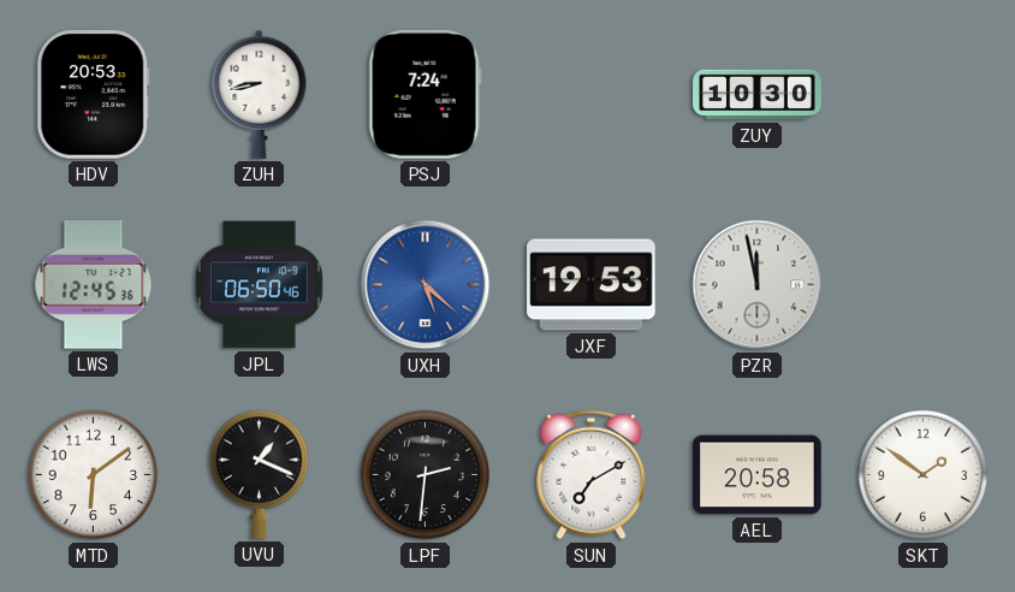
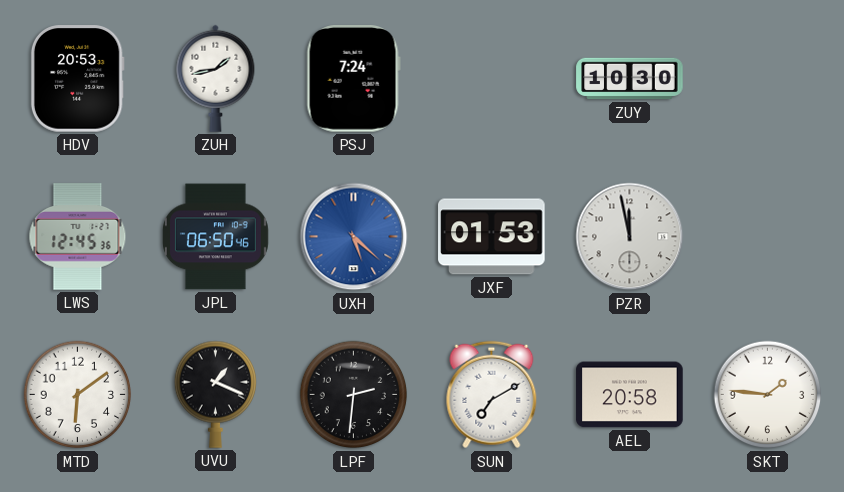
ZUH: 8:43 -> 1:43 (216, 78)
JXF: 19:53 -> 01:53 (492, 237)
SKT: 1:51 -> 1:46 (768, 395)
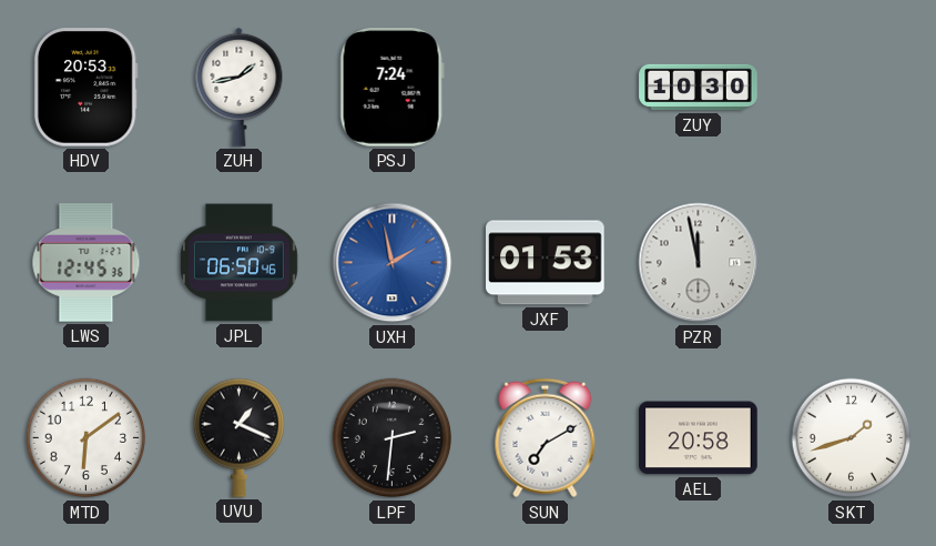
UXH: 5:22 -> 1:58 (393, 263)
SKT: 1:46 -> 1:42 (852, 438)
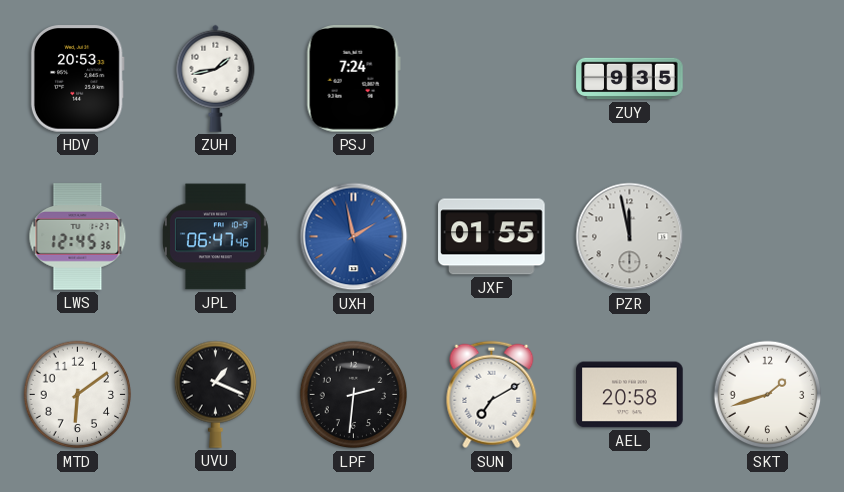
ZUY: 10:30 -> 9:35 (630, 79)
JPL: 06:50 -> 06:47 (215, 237)
JXF: 01:53 -> 01:55 (492, 237)
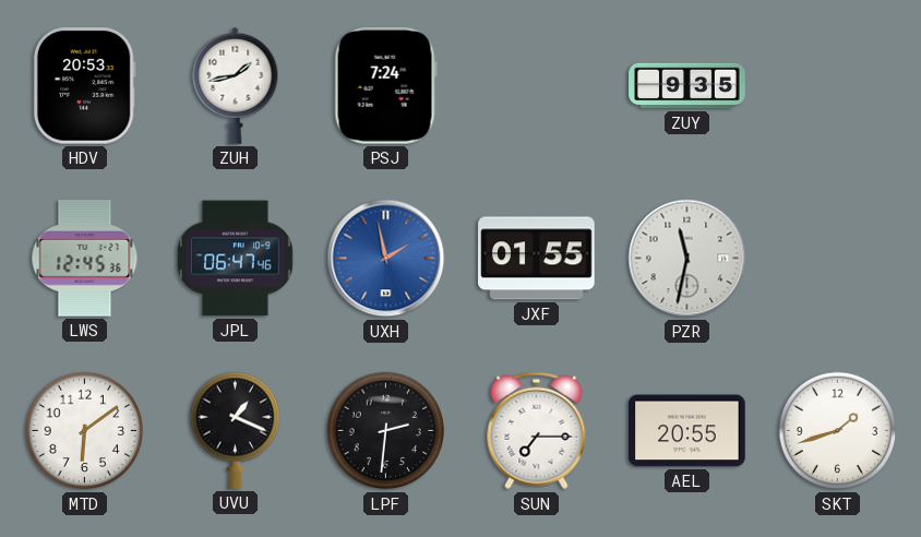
PZR: 11:58 -> 11:32 (687, 259)
SUN: 7:10 -> 7:15 (537, 431)
AEL: 20:58 -> 20:55 (687, 431)
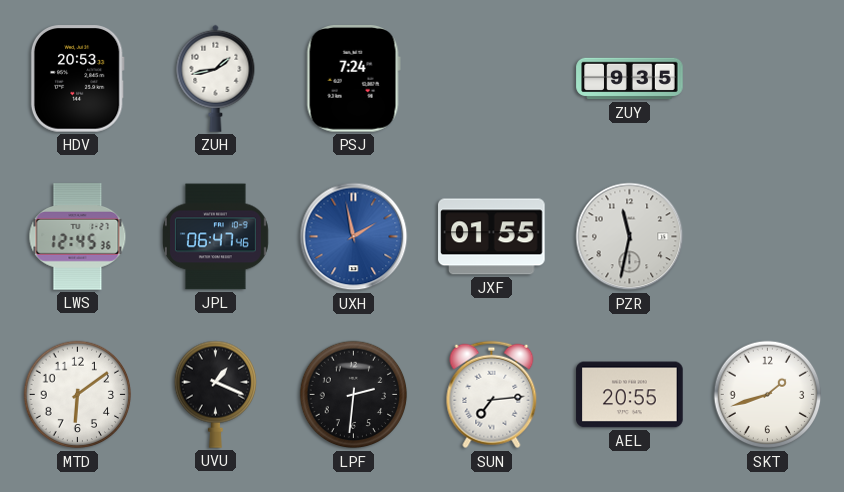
SUN: 7:15 -> 7:14 (492, 395)
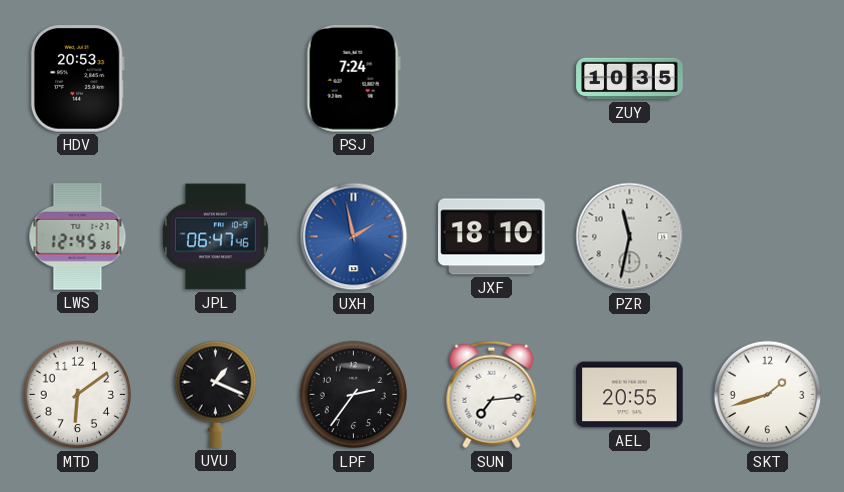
ZUH: 1:43 -> none (216, 78)
ZUY: 9:35 -> 10:35 (630, 79)
JXF: 01:55 -> 18:10 (492, 237)
LPF: 2:31 -> 2:36 (354, 395)
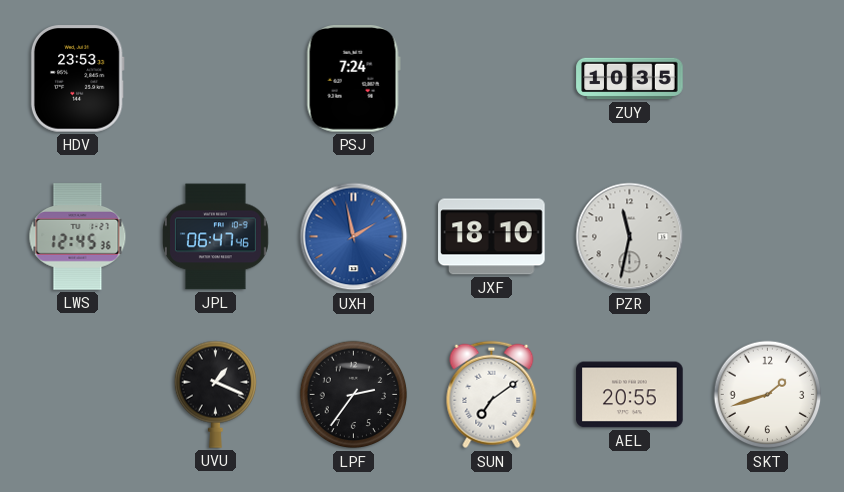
HDV: 20:53 -> 23:53 (77, 79)
MTD: 6:09 -> none (78, 395)
SUN: 7:14 -> 7:09 (492, 395)
